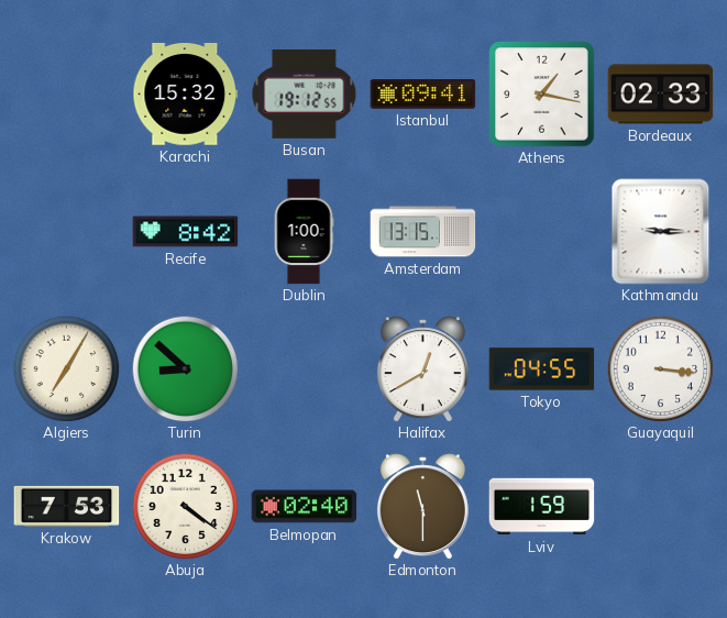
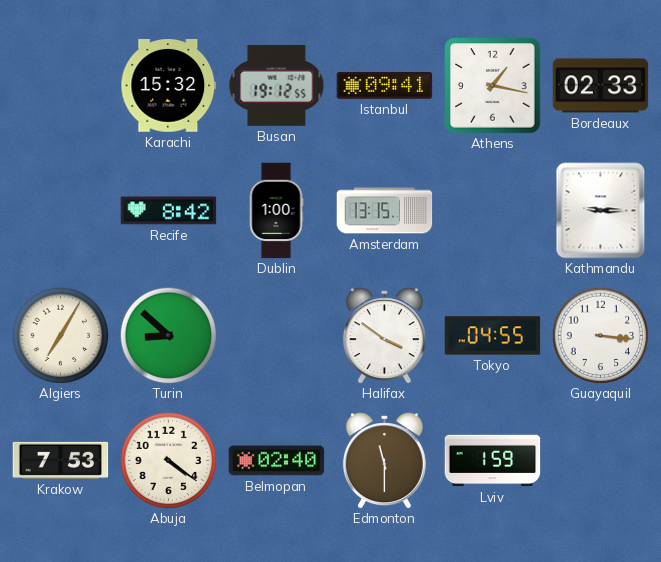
Halifax: 12:40 -> 3:51 (384, 336)
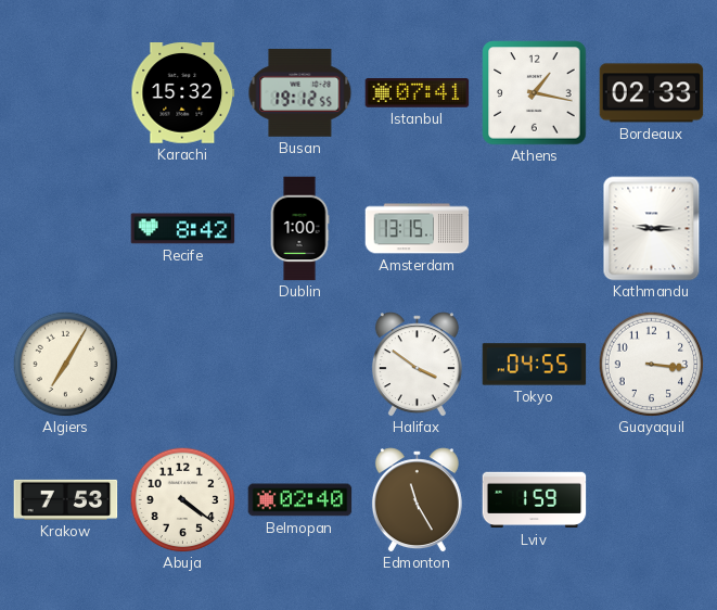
Istanbul: 09:41 -> 07:41 (418, 93)
Turin: 8:52 -> none (168, 335)
Edmonton: 11:30 -> 11:25 (417, 500)
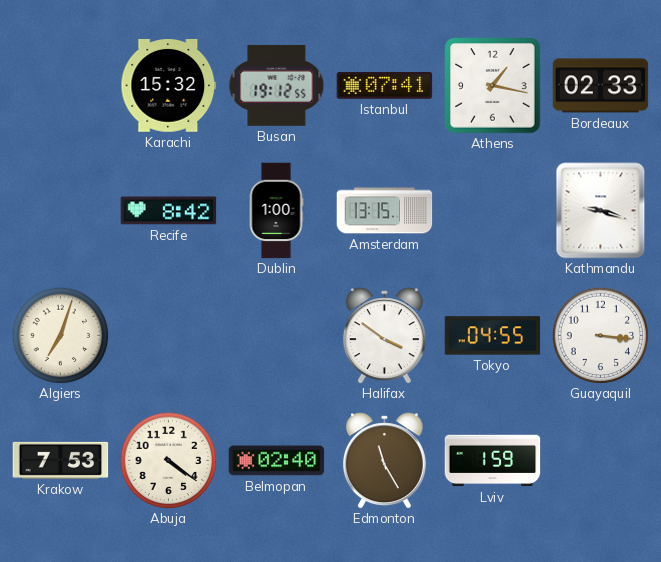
Kathmandu: 9:15 -> 9:18 (601, 211)
Algiers: 7:05 -> 7:03 (60, 335)
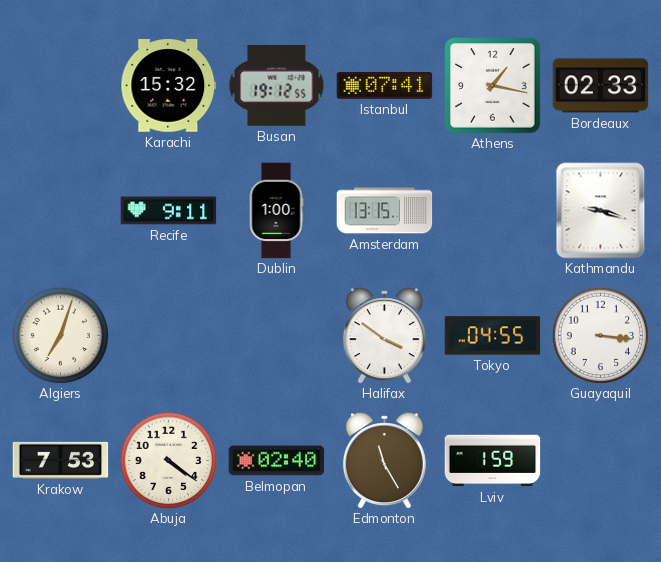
Recife: 8:42 -> 9:11 (169, 211)
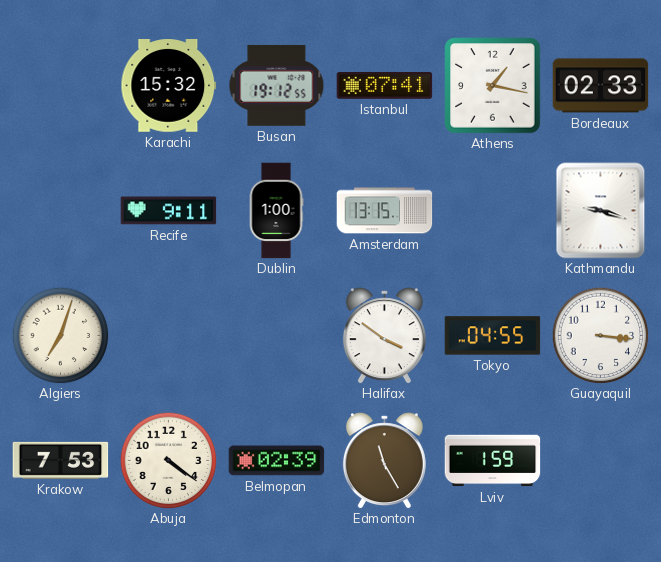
Belmopan: 02:40 -> 02:39 (277, 461)
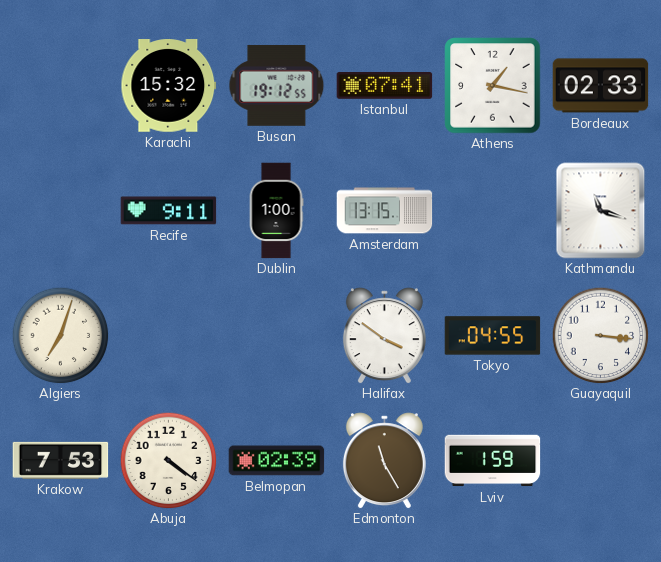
Kathmandu: 9:18 -> 11:18 (601, 211)
